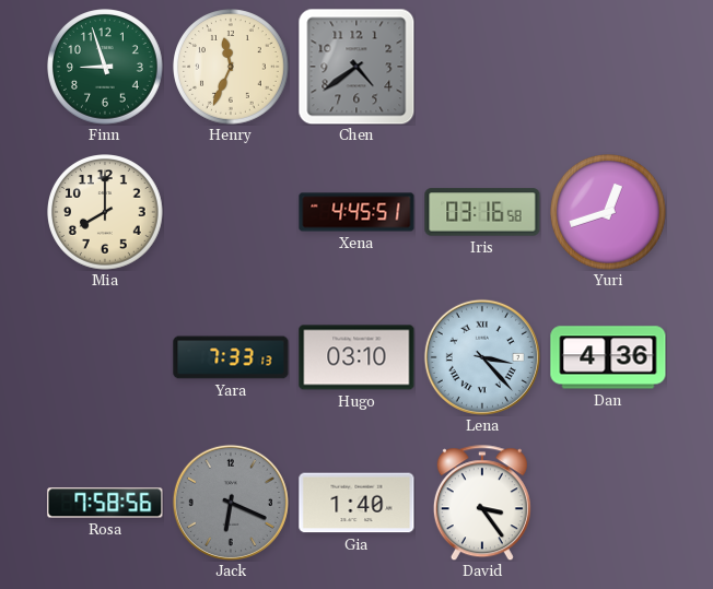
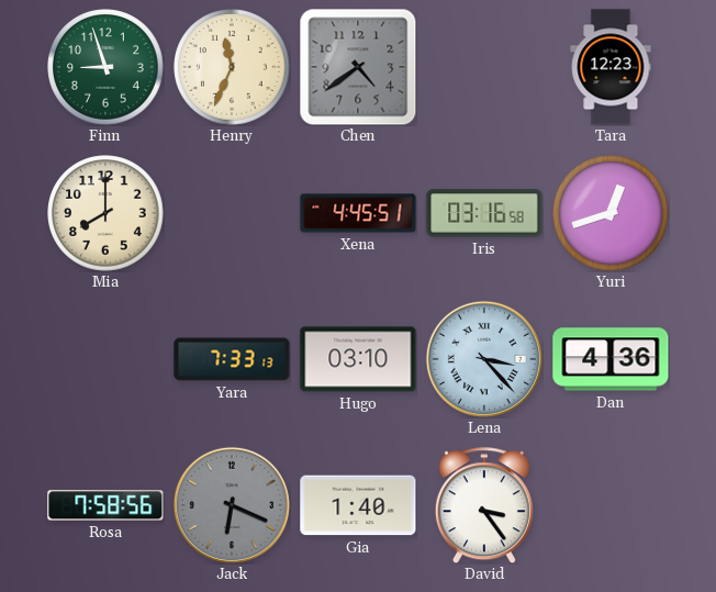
Tara: none -> 12:23 (611, 67)
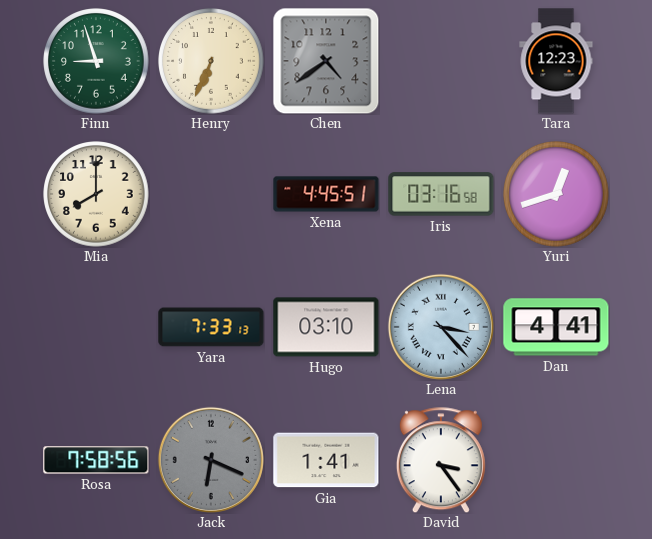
Henry: 11:34 -> 6:34 (211, 61)
Dan: 4:36 -> 4:41 (556, 327)
Gia: 1:40 -> 1:41 (326, 460)
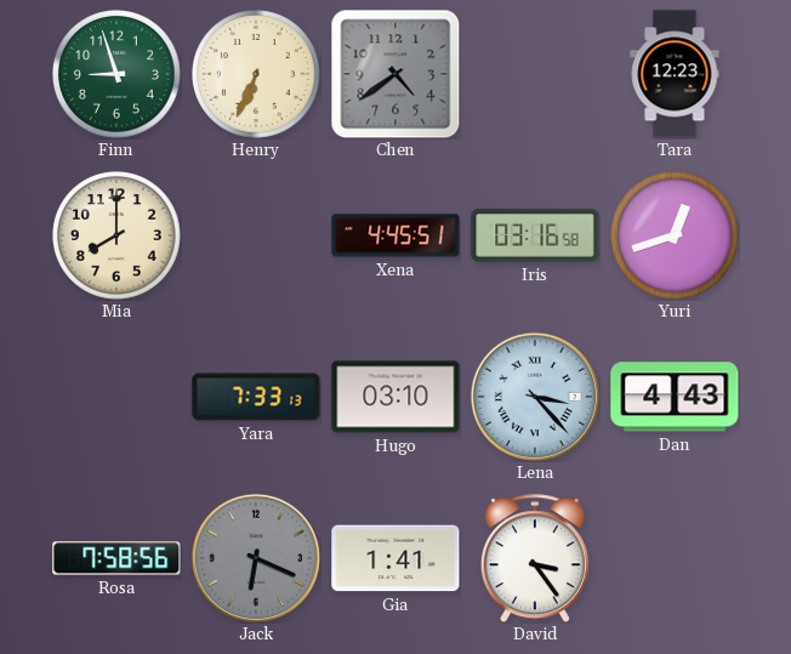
Dan: 4:41 -> 4:43 (675, 397)
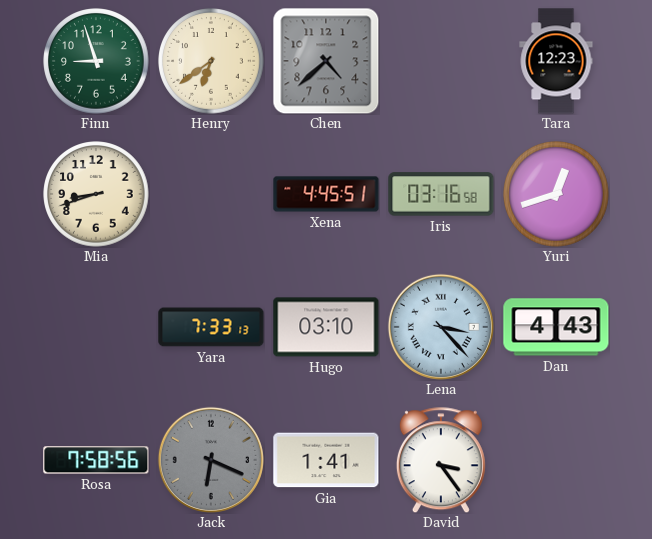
Henry: 6:34 -> 6:39 (211, 61)
Chen: 4:39 -> 4:38 (326, 61)
Mia: 8:00 -> 8:42 (96, 194)
